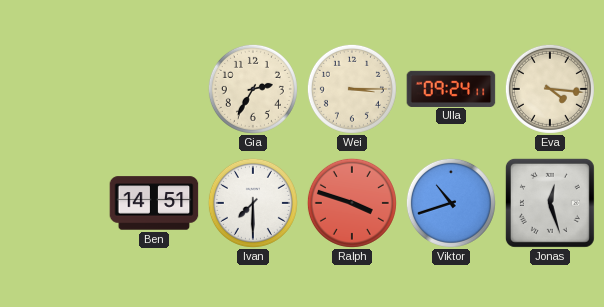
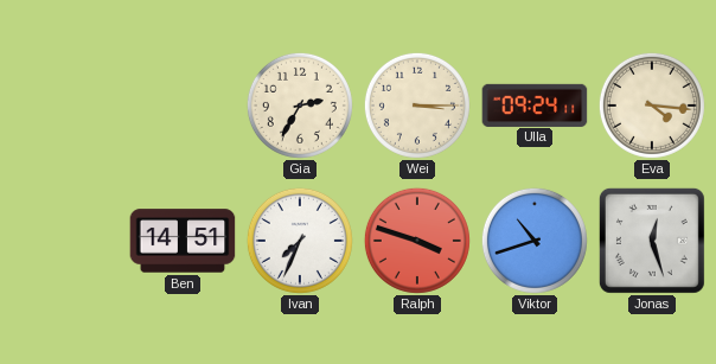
Ivan: 7:30 -> 7:34 (300, 241)
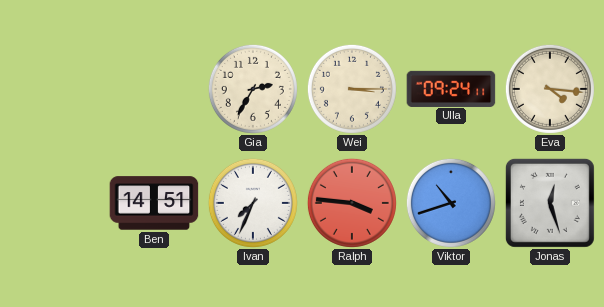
Ralph: 3:48 -> 3:46 (352, 203)
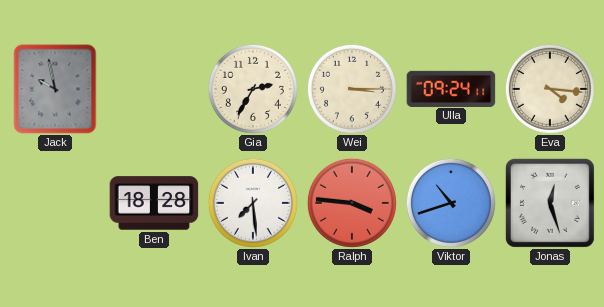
Jack: none -> 9:58 (55, 89)
Ben: 14:51 -> 18:28 (154, 203)
Ivan: 7:34 -> 7:29 (253, 203)
